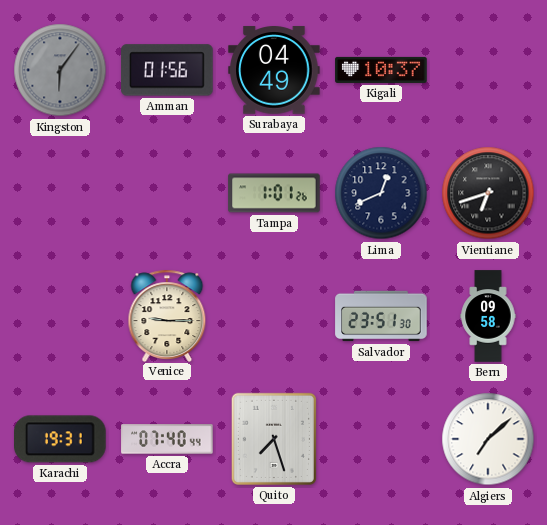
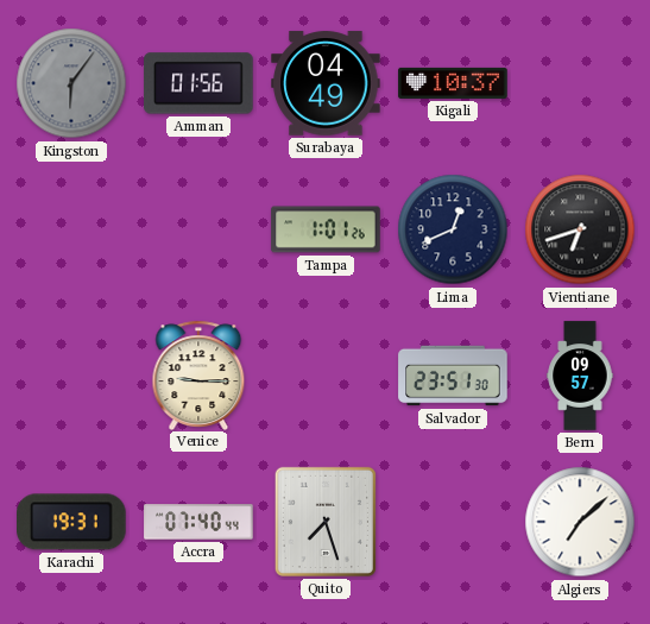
Bern: 09:58 -> 09:57 (580, 376)
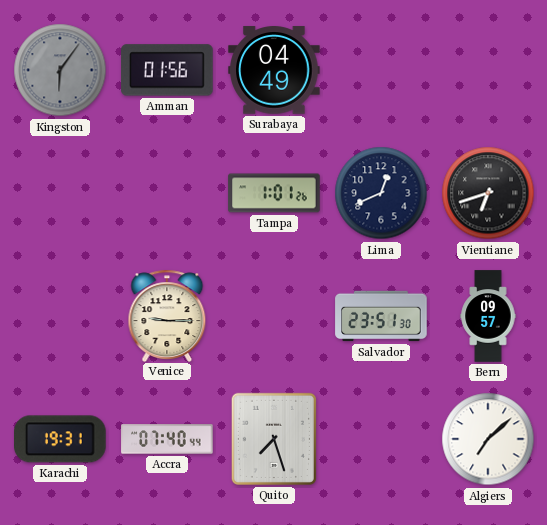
Kigali: 10:37 -> none (453, 83)
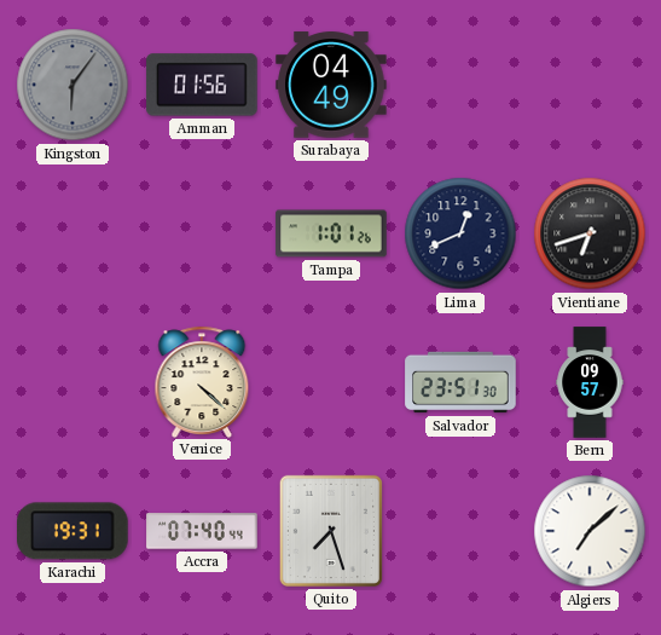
Venice: 9:15 -> 4:22 (202, 381)
